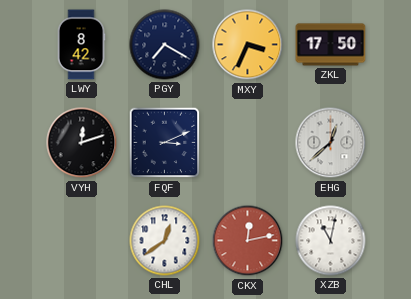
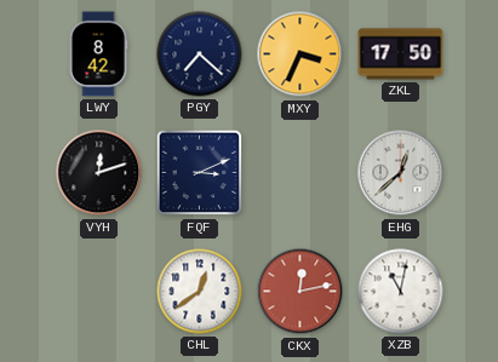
PGY: 7:20 -> 7:22 (200, 54)
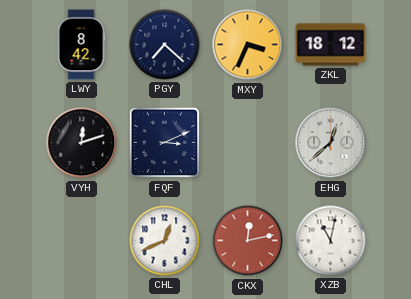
ZKL: 17:50 -> 18:12 (331, 45)
CHL: 12:39 -> 12:41 (165, 241)
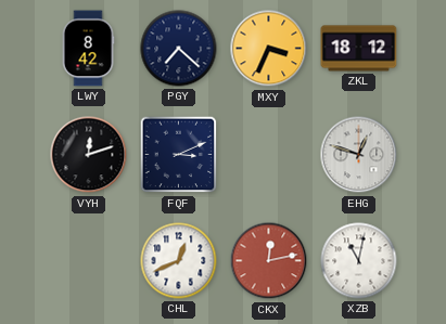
EHG: 12:38 -> 12:48 (359, 155)
